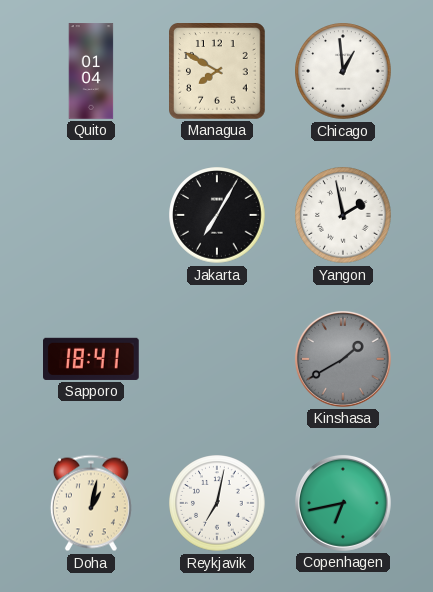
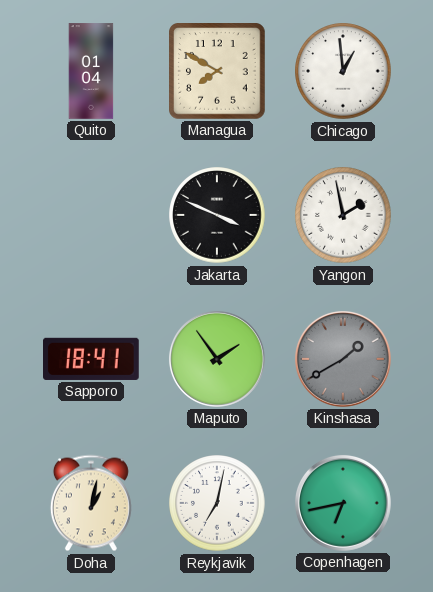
Jakarta: 7:05 -> 3:49 (217, 215)
Maputo: none -> 1:54 (217, 359)
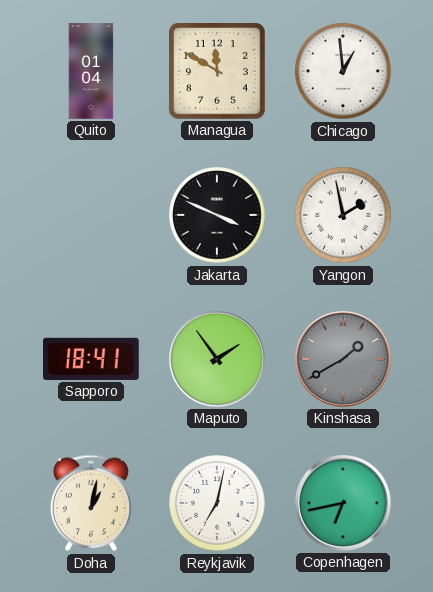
Managua: 7:50 -> 11:50 (218, 72)
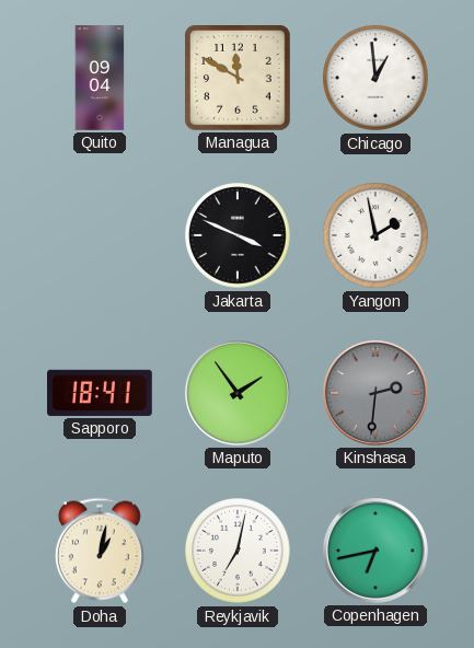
Quito: 01:04 -> 09:04 (100, 78)
Kinshasa: 1:40 -> 2:31 (375, 393)
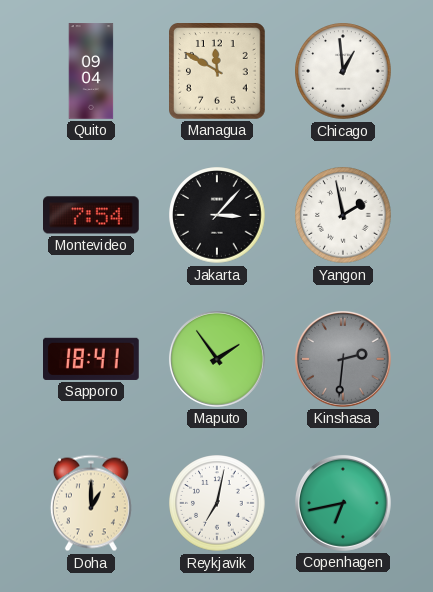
Montevideo: none -> 7:54 (91, 215)
Jakarta: 3:49 -> 3:07 (217, 215)
Doha: 1:02 -> 1:00 (91, 503)
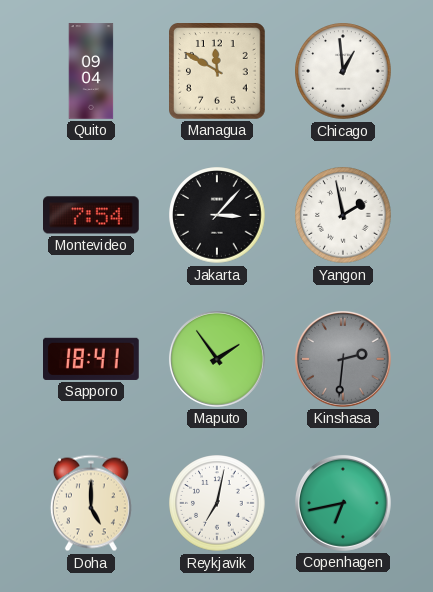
Doha: 1:00 -> 5:00 (91, 503)
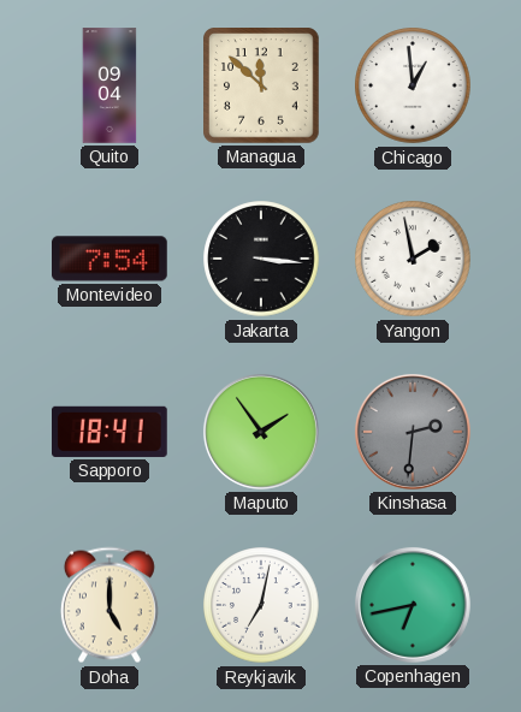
Managua: 11:50 -> 11:52 (262, 87)
Jakarta: 3:07 -> 3:16 (261, 259)
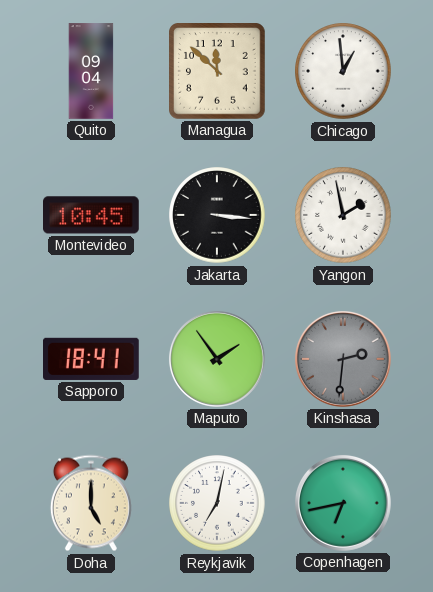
Montevideo: 7:54 -> 10:45 (91, 215)
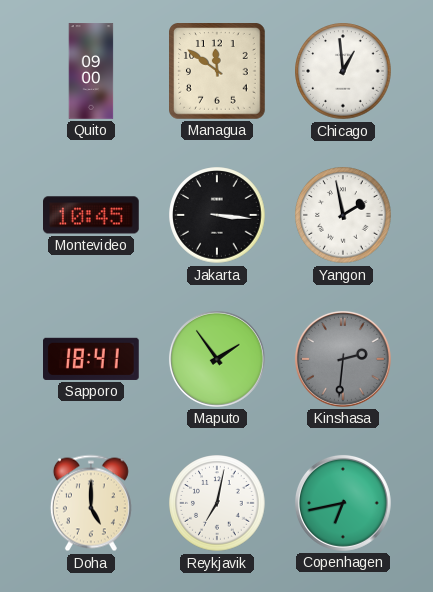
Quito: 09:04 -> 09:00 (91, 71)
Managua: 11:52 -> 11:51 (218, 72)
